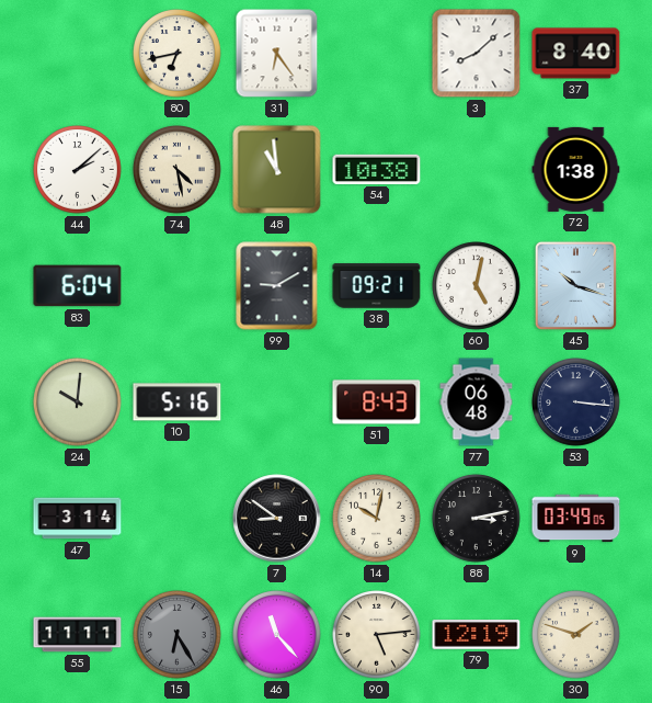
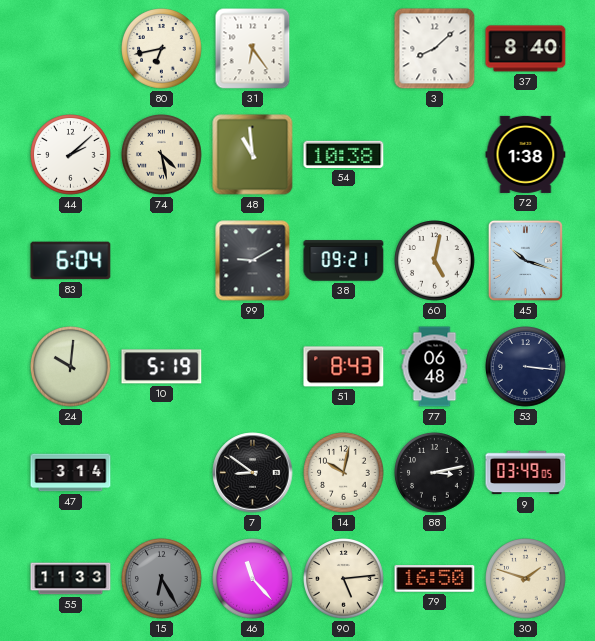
10: 5:16 -> 5:19 (162, 367)
55: 11:11 -> 11:33 (71, 579)
79: 12:19 -> 16:50 (435, 579)
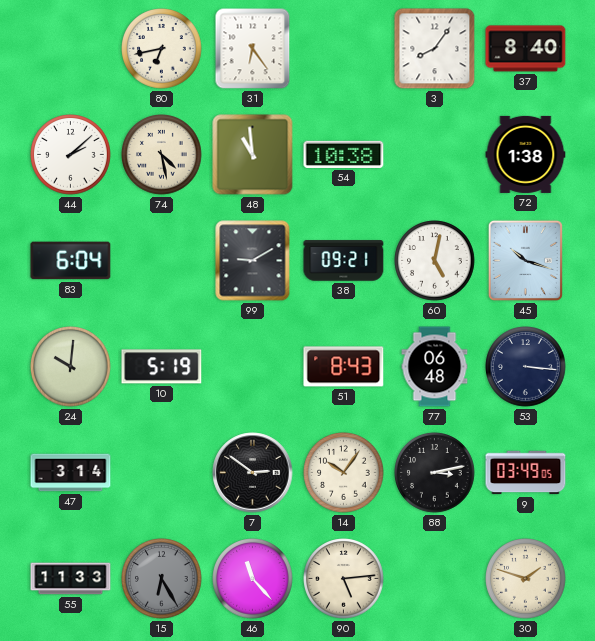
3: 8:08 -> 8:06 (435, 49)
7: 8:51 -> 2:51 (253, 473)
14: 10:02 -> 10:06 (344, 473)
79: 16:50 -> none (435, 579)
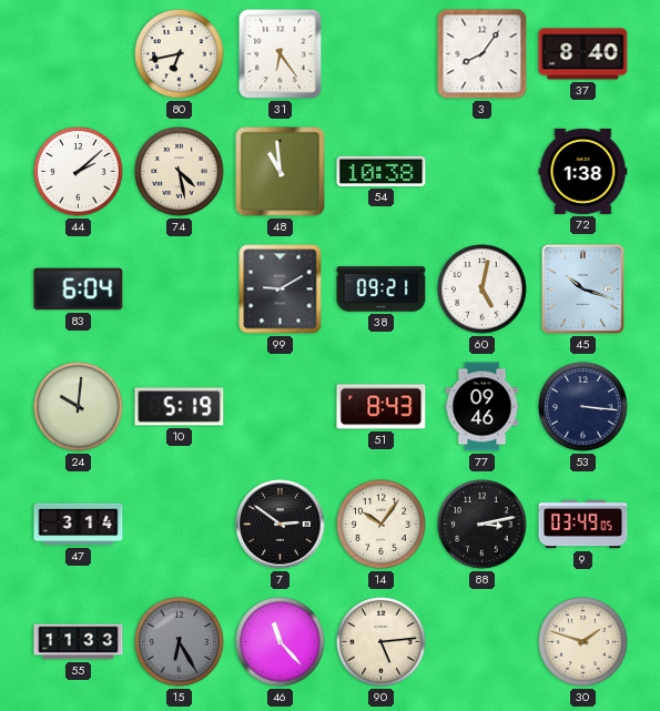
77: 06:48 -> 09:46 (483, 407)
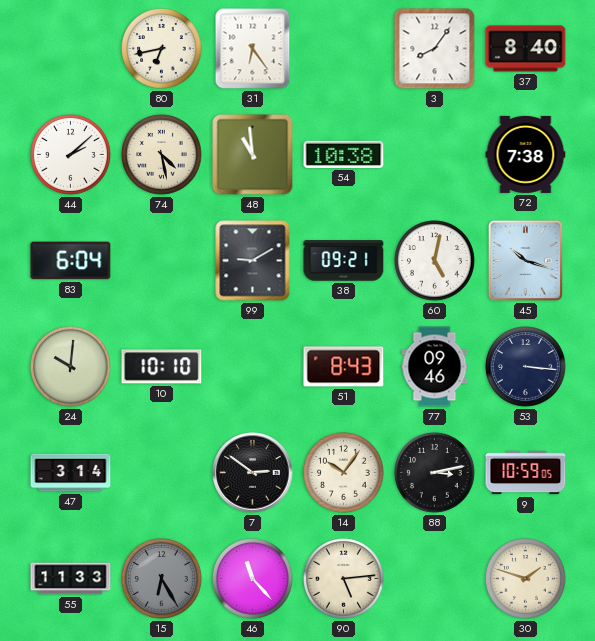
72: 1:38 -> 7:38 (526, 154)
10: 5:19 -> 10:10 (162, 367)
9: 03:49 -> 10:59 (526, 473)
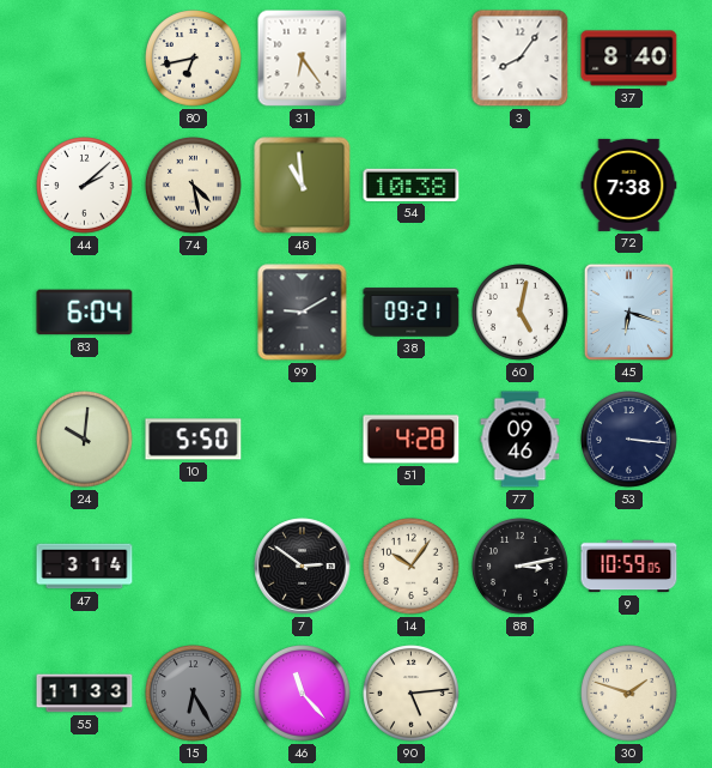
45: 10:18 -> 6:18 (628, 312)
10: 10:10 -> 5:50 (194, 440)
51: 8:43 -> 4:28 (412, 440)
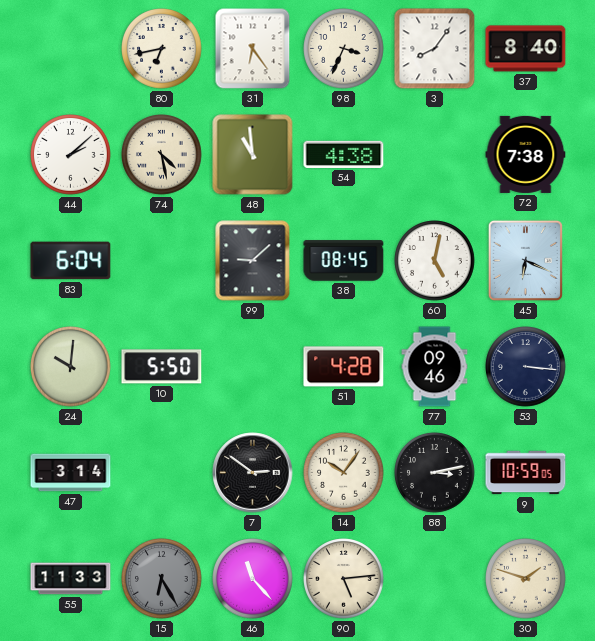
98: none -> 3:34 (344, 49)
54: 10:38 -> 4:38 (344, 154)
99: 9:10 -> 9:08 (253, 261)
38: 09:21 -> 08:45 (344, 261)
45: 6:18 -> 6:19 (525, 260)
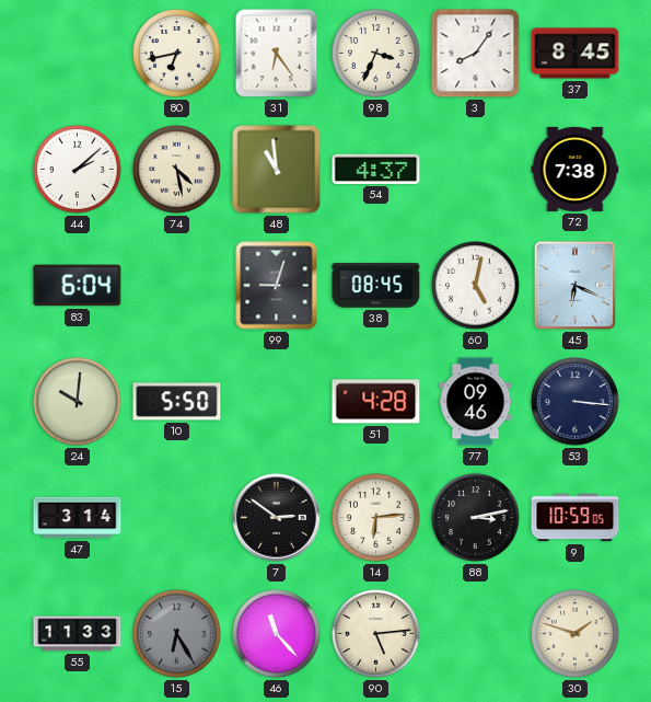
37: 8:40 -> 8:45 (576, 54)
54: 4:38 -> 4:37 (376, 169)
99: 9:08 -> 9:03 (277, 286)
14: 10:06 -> 6:14 (376, 518)
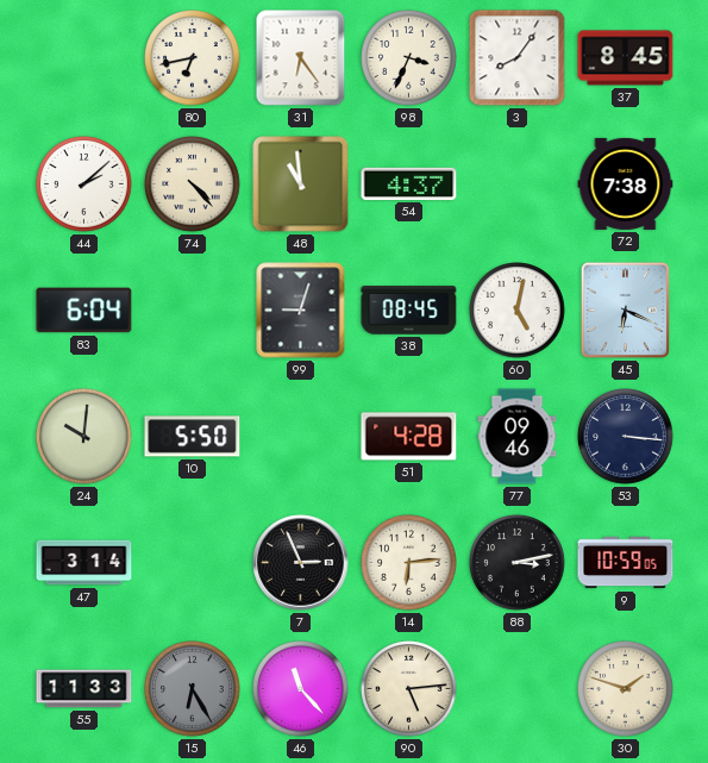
74: 4:28 -> 4:23 (193, 185)
7: 2:51 -> 2:56 (301, 563)
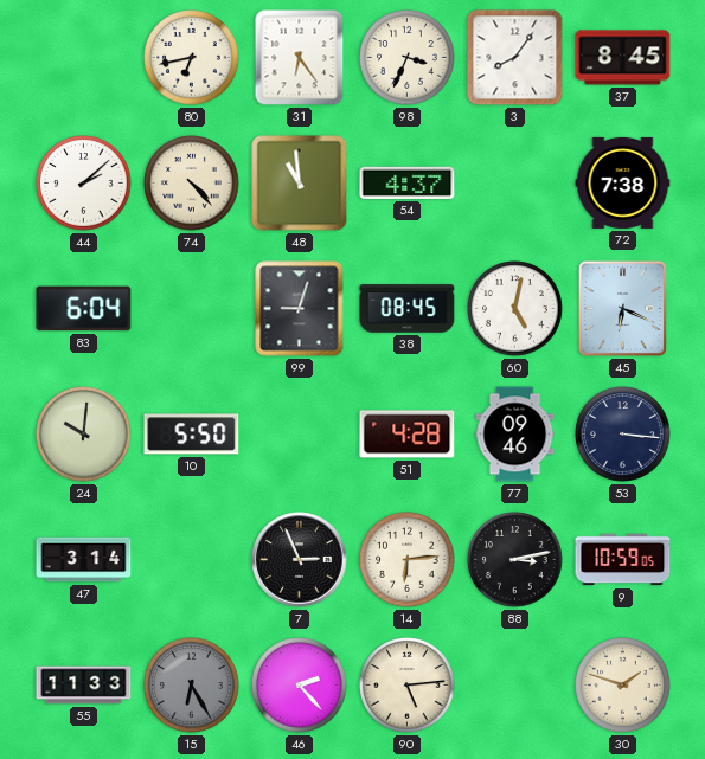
46: 11:23 -> 2:23 (300, 686)
